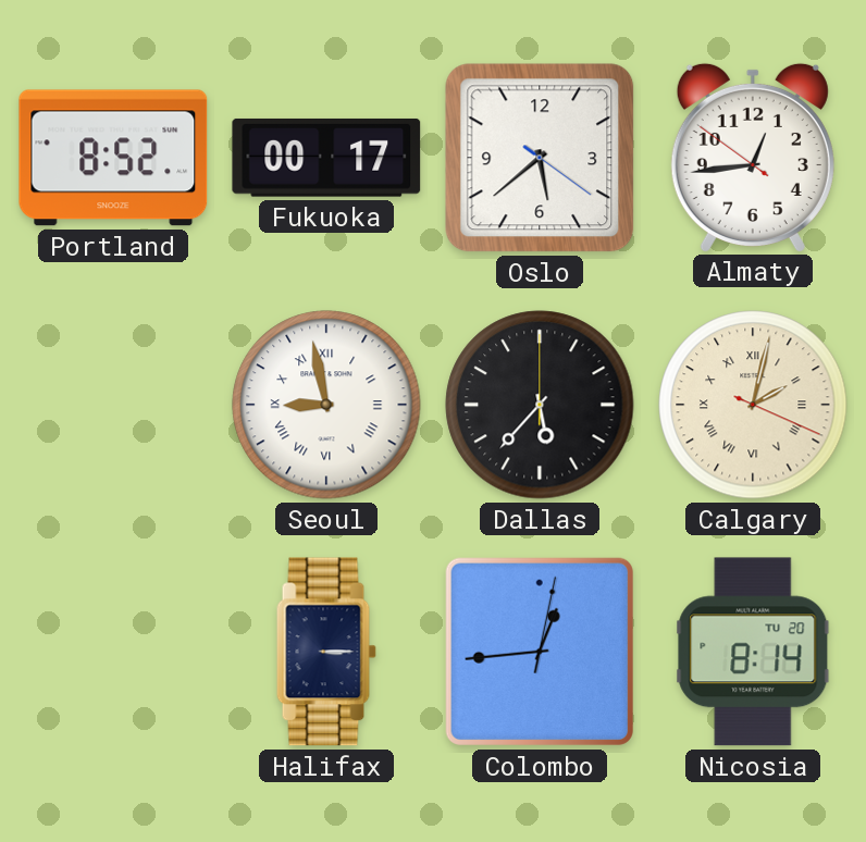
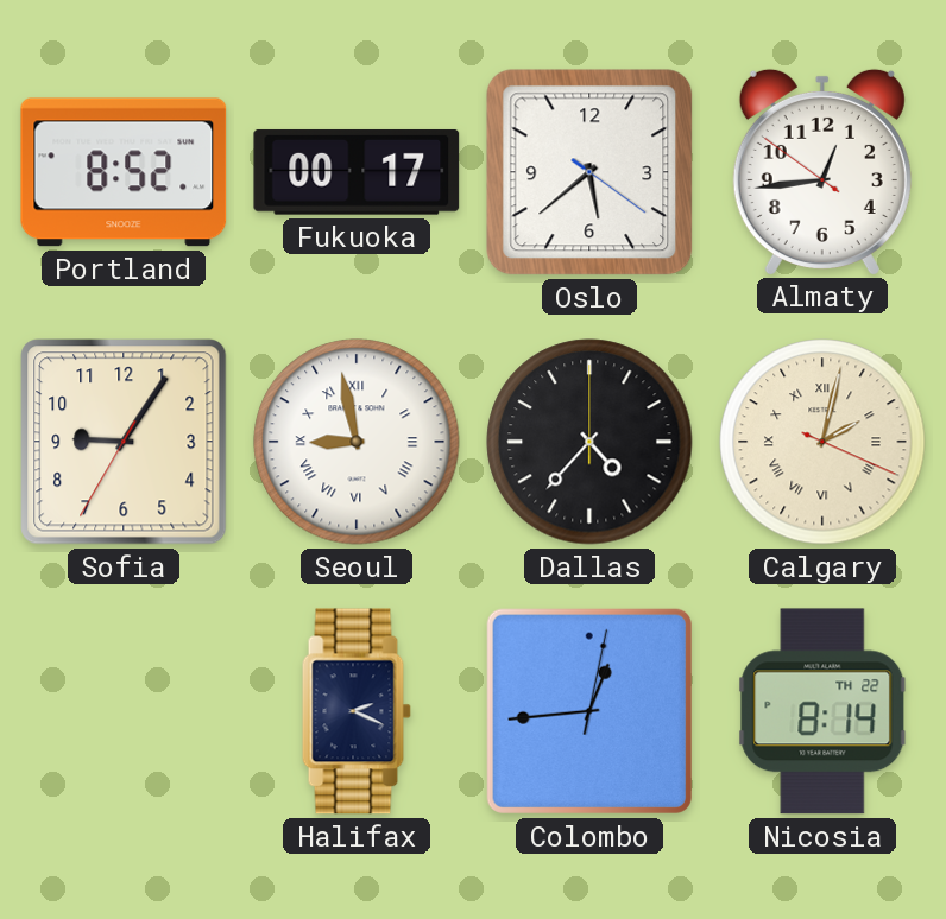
Sofia: none -> 9:05 (124, 442)
Dallas: 5:37 -> 4:37 (589, 442)
Halifax: 3:15 -> 2:19 (357, 711)
Nicosia date: TU 20 -> TH 22 (822, 711)
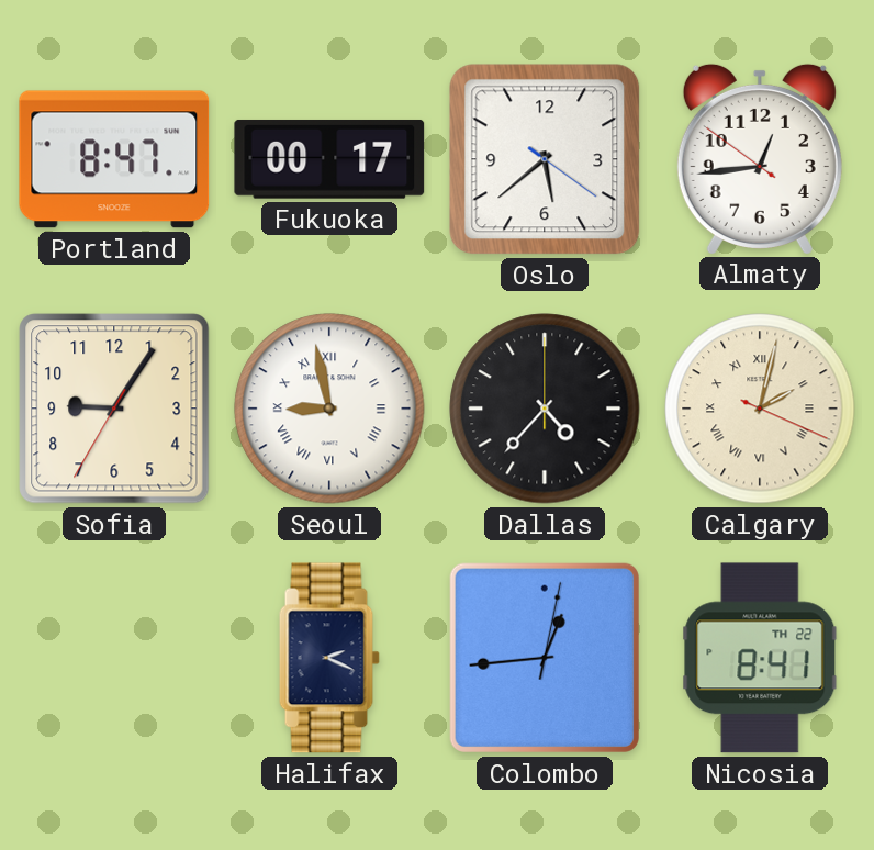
Portland: 8:52 -> 8:47 (114, 159)
Nicosia: 8:14 -> 8:41 (760, 658)
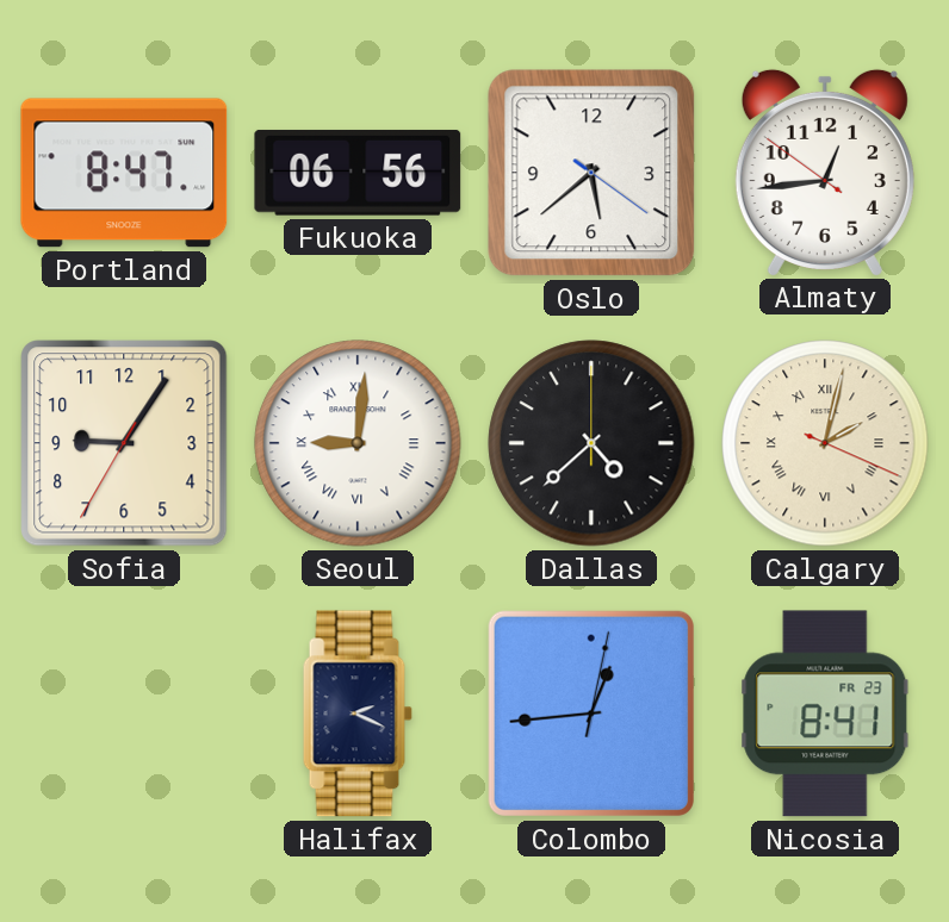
Fukuoka: 00:17 -> 06:56 (358, 173)
Seoul: 8:58 -> 9:01 (358, 443)
Dallas: 4:37 -> 4:38 (591, 443)
Nicosia date: TH 22 -> FR 23 (825, 714)
